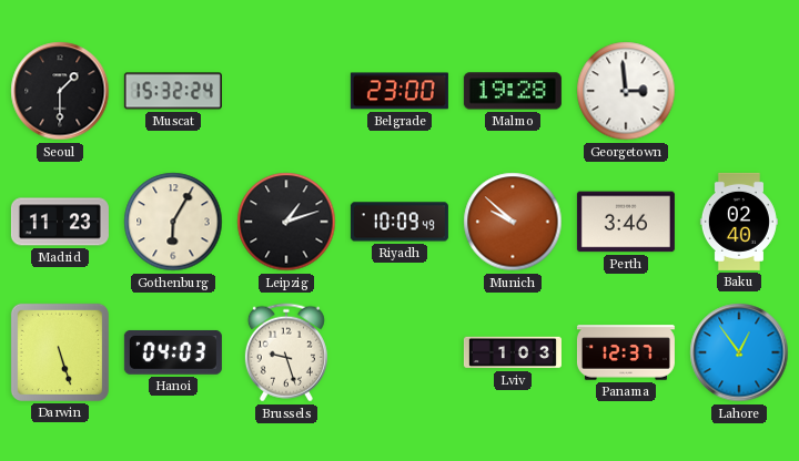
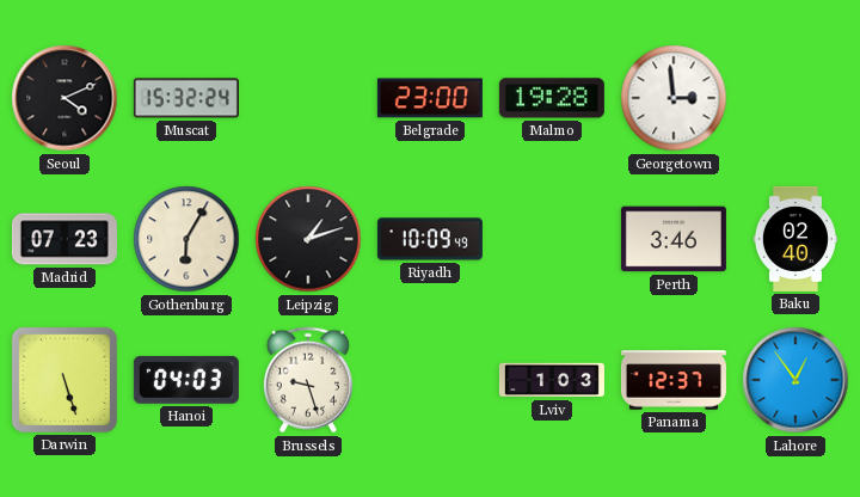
Seoul: 1:30 -> 4:11 (64, 98)
Madrid: 11:23 -> 07:23 (64, 239)
Munich: 9:52 -> none (513, 222)
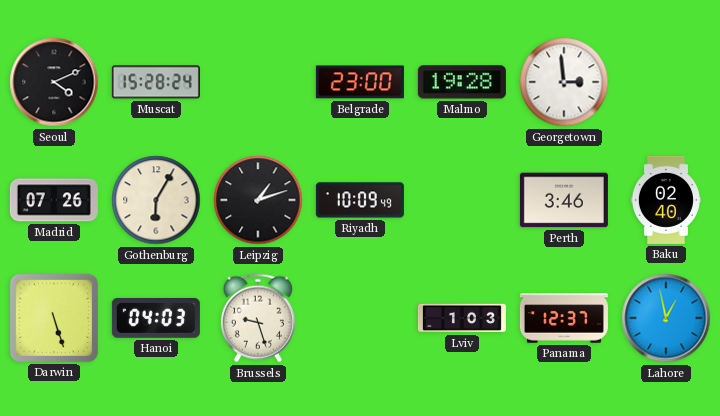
Muscat: 15:32 -> 15:28 (156, 82)
Madrid: 07:23 -> 07:26 (54, 200)
Lahore: 12:54 -> 12:58 (666, 318)
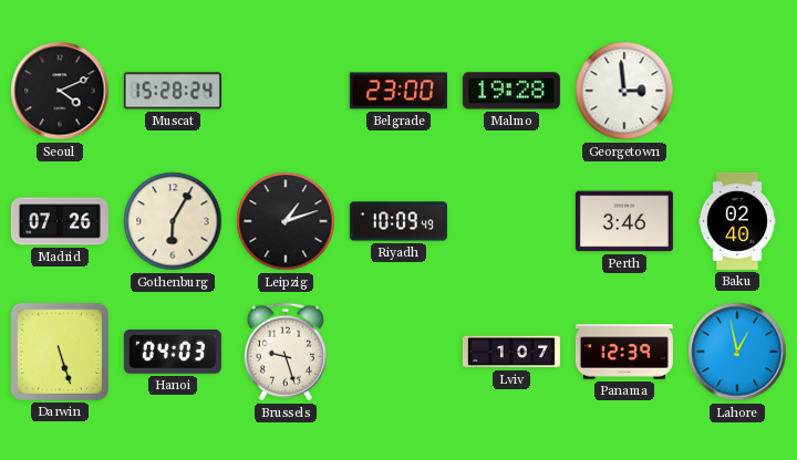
Lviv: 1:03 -> 1:07 (511, 352)
Panama: 12:37 -> 12:39 (624, 352)
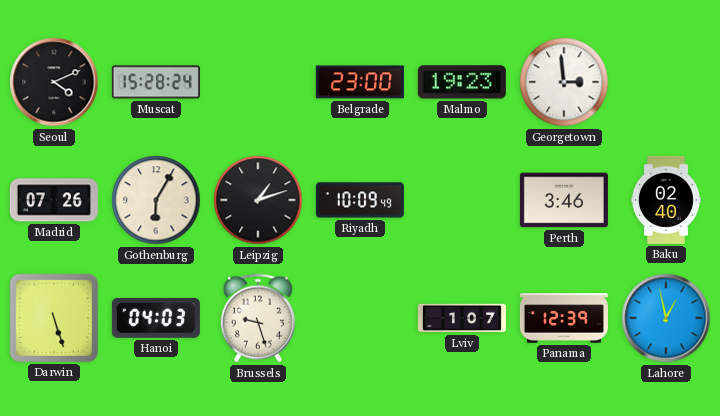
Malmo: 19:28 -> 19:23 (462, 82)
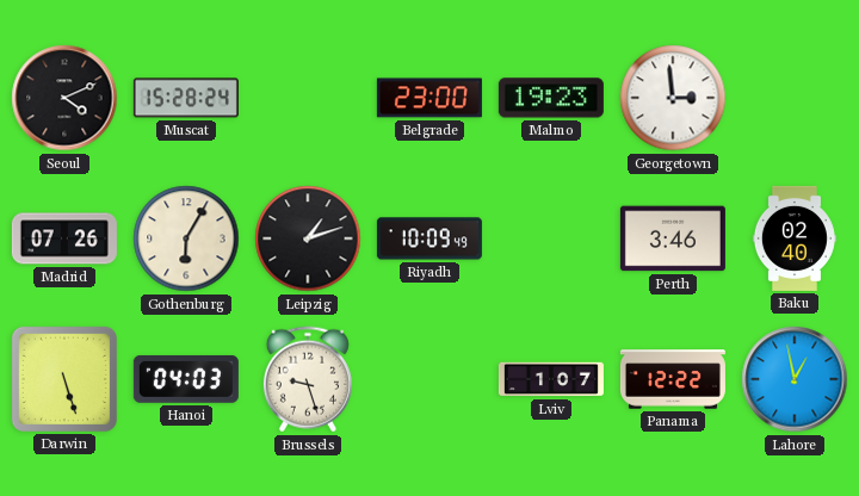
Panama: 12:39 -> 12:22 (673, 379)
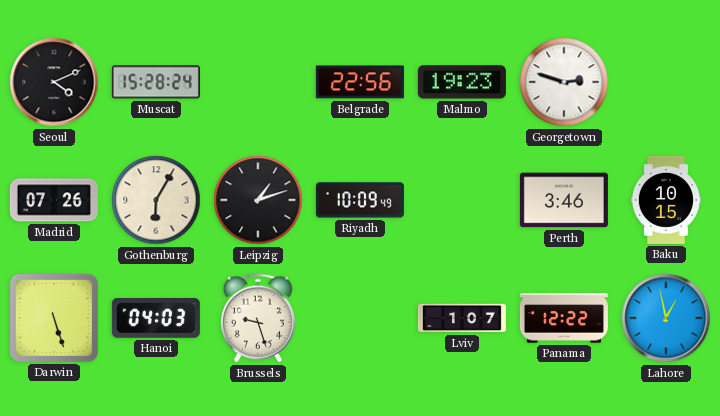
Belgrade: 23:00 -> 22:56 (360, 82)
Georgetown: 2:59 -> 2:48 (564, 82)
Baku: 02:40 -> 10:15 (666, 200)
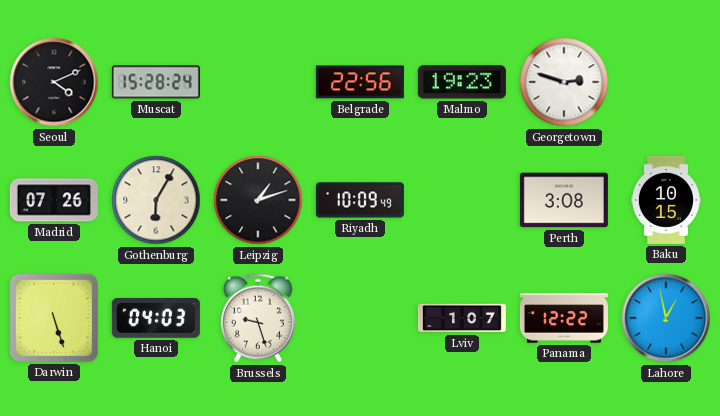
Perth: 3:46 -> 3:08 (564, 200)
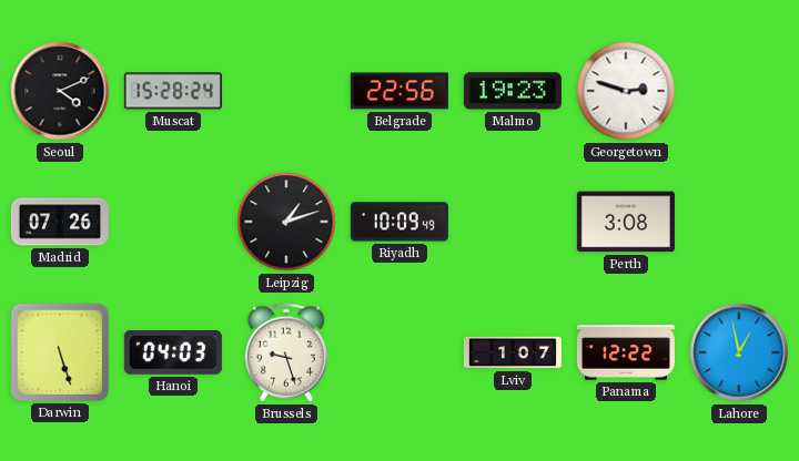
Gothenburg: 6:05 -> none (156, 200)
Baku: 10:15 -> none (666, 200)
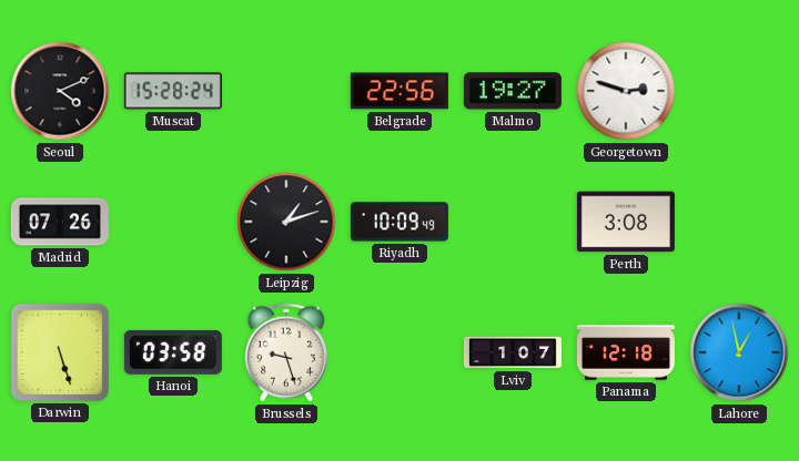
Malmo: 19:23 -> 19:27 (513, 91)
Hanoi: 04:03 -> 03:58 (173, 352)
Panama: 12:22 -> 12:18 (626, 352)
